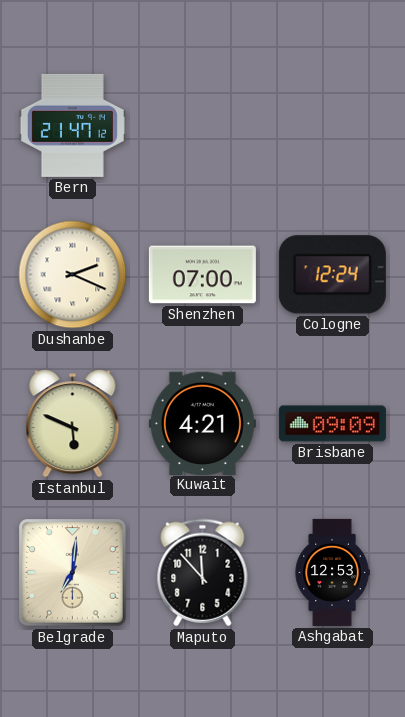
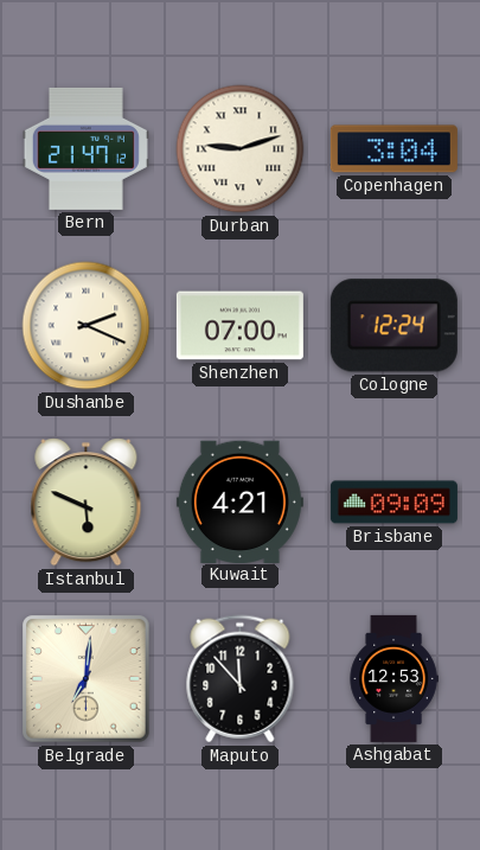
Durban: none -> 9:12 (241, 149)
Copenhagen: none -> 3:04 (393, 149)
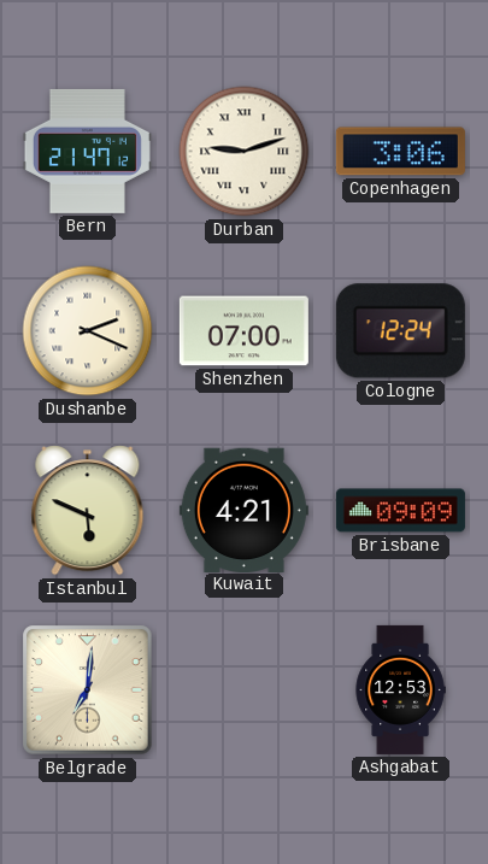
Copenhagen: 3:04 -> 3:06 (400, 152)
Maputo: 11:53 -> none (241, 679)
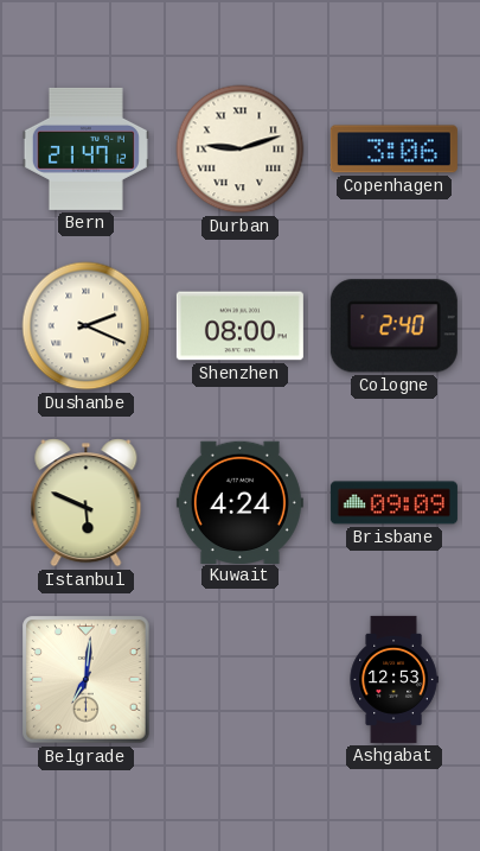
Shenzhen: 07:00 -> 08:00 (239, 326)
Cologne: 12:24 -> 2:40 (393, 326)
Kuwait: 4:21 -> 4:24 (239, 502)
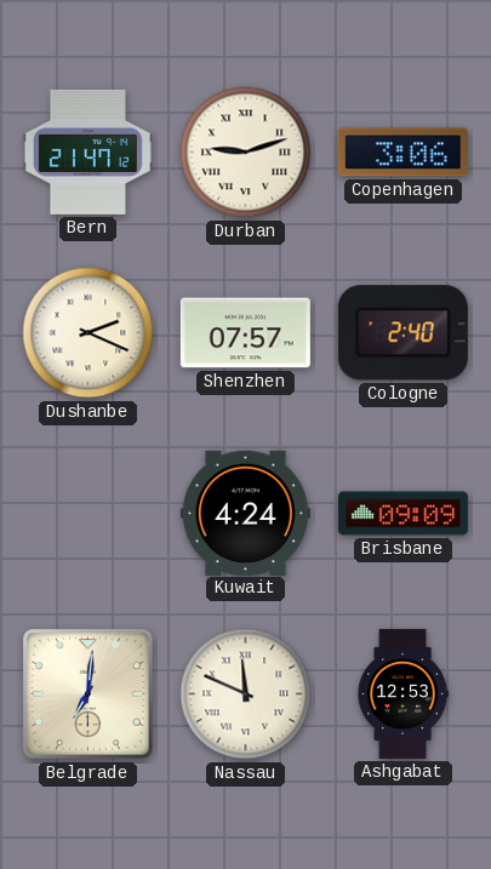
Shenzhen: 08:00 -> 07:57 (245, 333)
Istanbul: 5:49 -> none (87, 503)
Nassau: none -> 11:49 (246, 694)
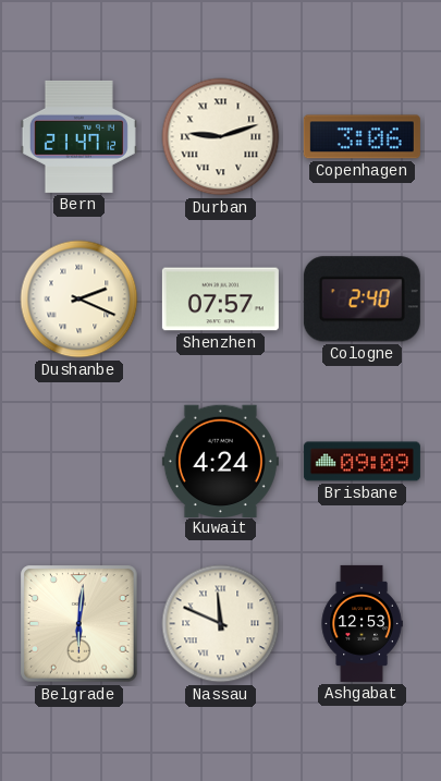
Belgrade: 7:01 -> 6:01 (79, 624)
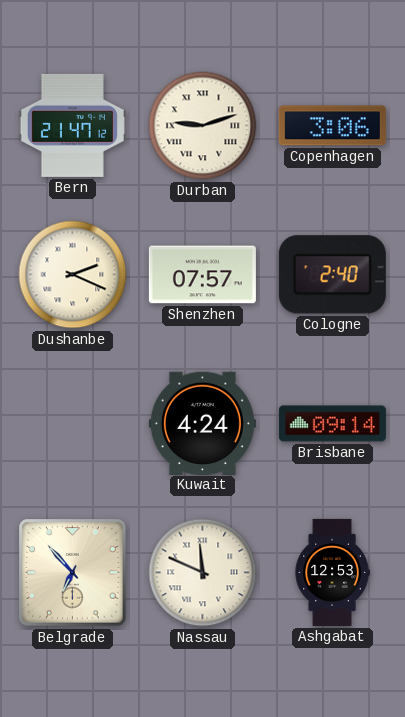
Brisbane: 09:09 -> 09:14 (332, 424)
Belgrade: 6:01 -> 6:53 (73, 573)
